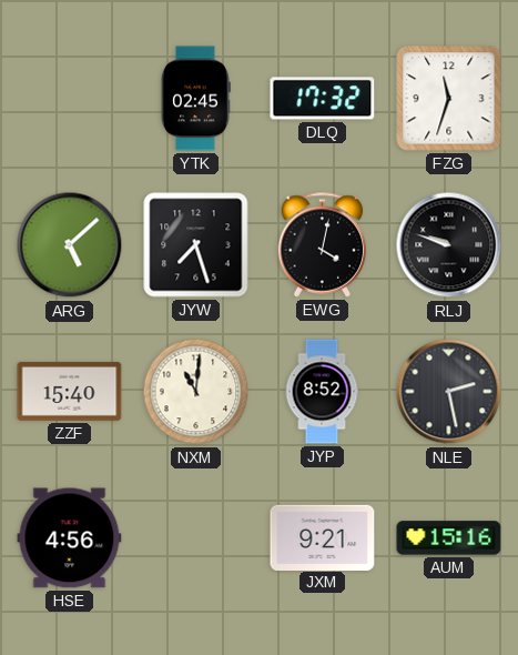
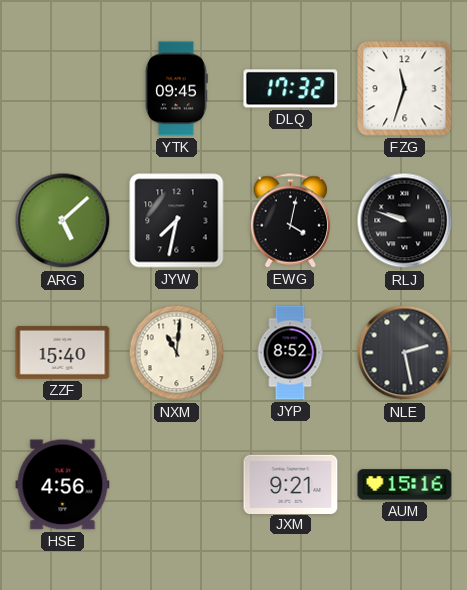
YTK: 02:45 -> 09:45 (176, 89)
JYW: 7:27 -> 7:32 (177, 221)
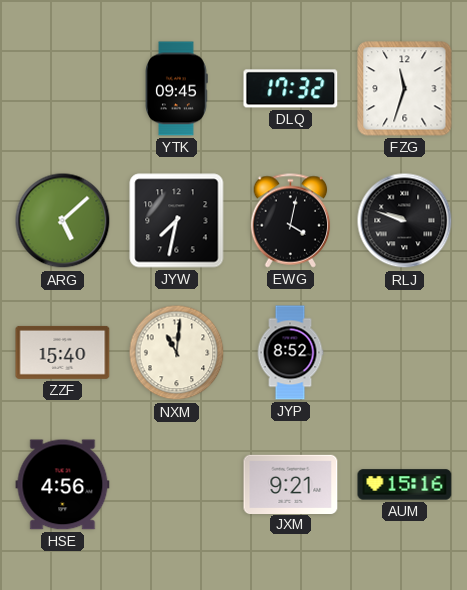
NLE: 2:28 -> none (405, 353)
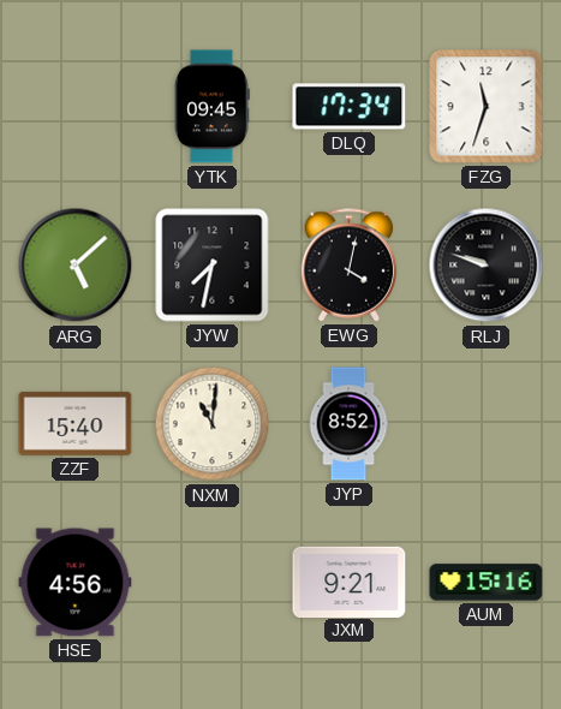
DLQ: 17:32 -> 17:34 (350, 107)
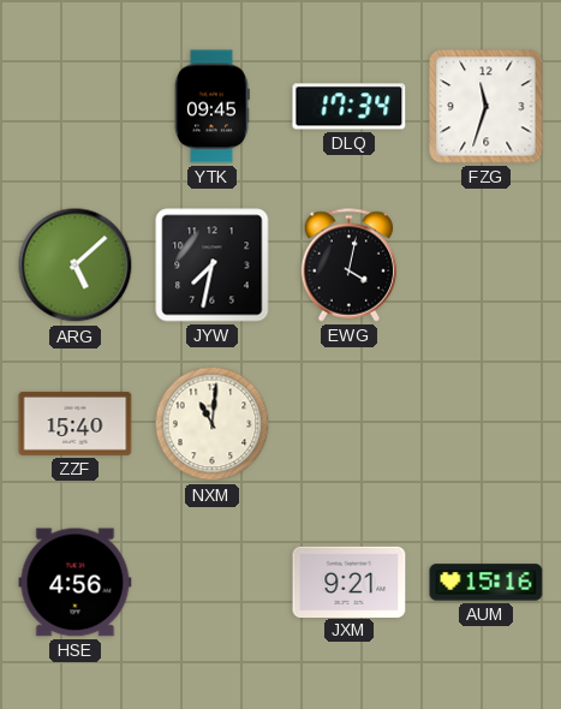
RLJ: 9:48 -> none (487, 266)
JYP: 8:52 -> none (348, 424)
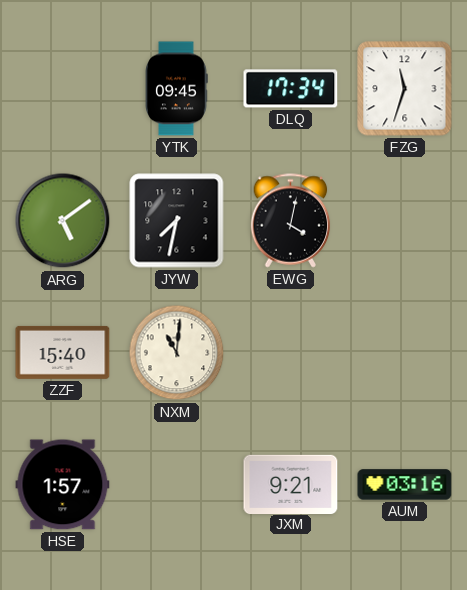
ARG: 5:08 -> 5:09 (63, 221)
HSE: 4:56 -> 1:57 (63, 485)
AUM: 15:16 -> 03:16 (405, 485)
